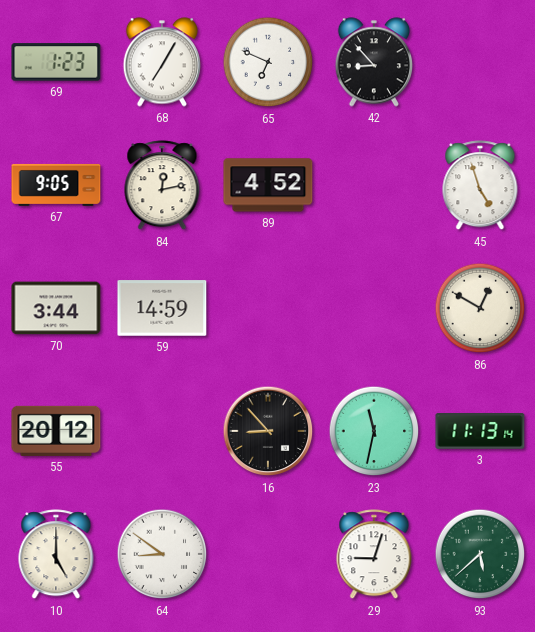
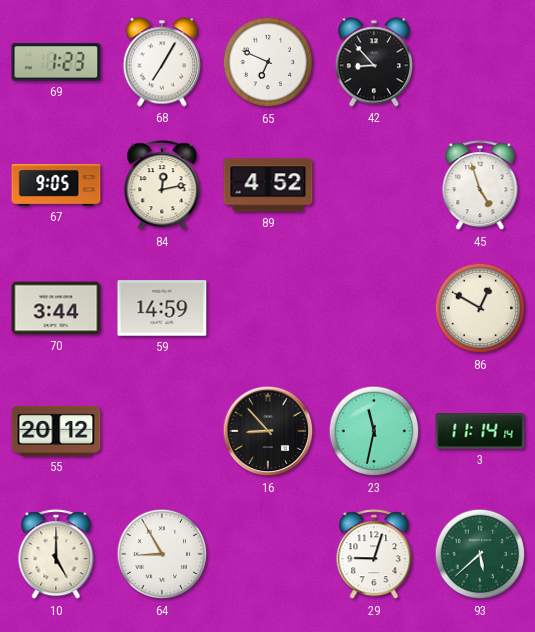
3: 11:13 -> 11:14 (480, 432)
64: 8:51 -> 8:55 (162, 554)
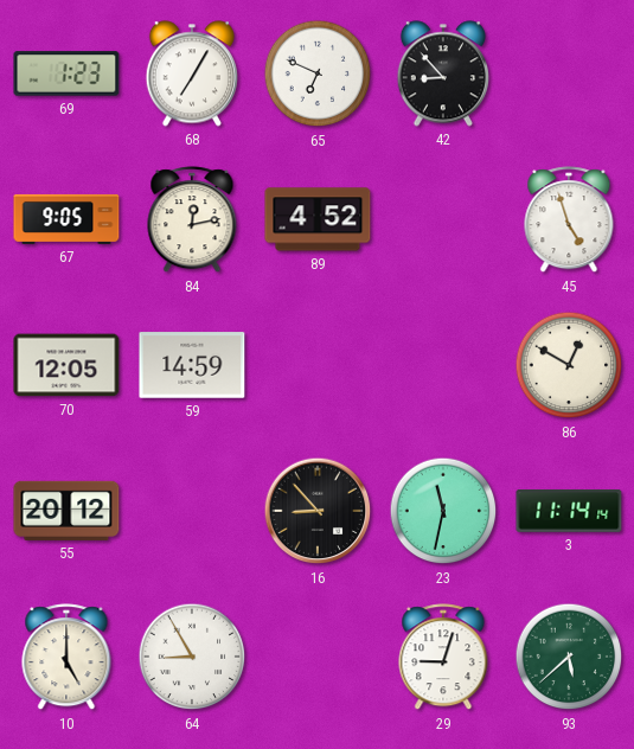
70: 3:44 -> 12:05 (66, 365)
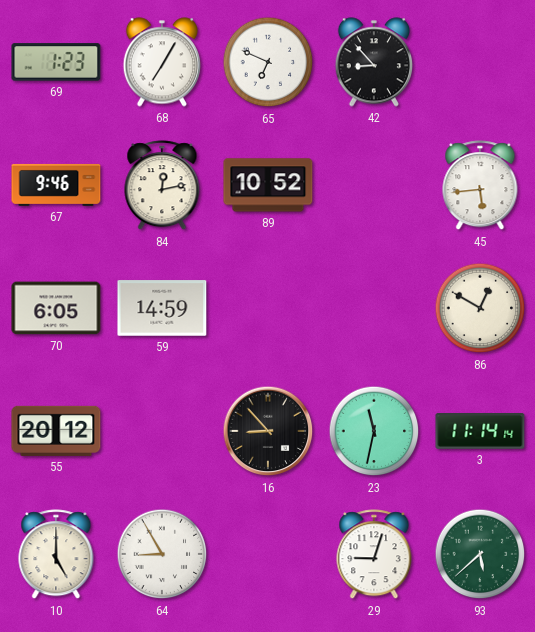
67: 9:05 -> 9:46 (56, 185)
89: 4:52 -> 10:52 (268, 185)
45: 4:57 -> 5:44 (480, 186)
70: 12:05 -> 6:05 (56, 308)
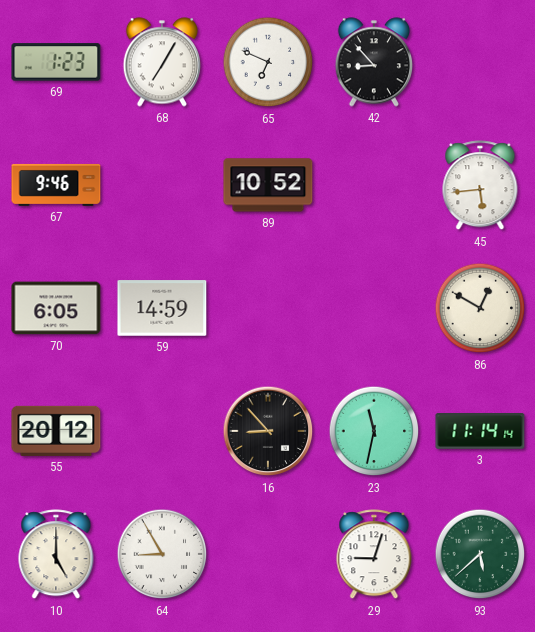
84: 12:13 -> none (162, 186)
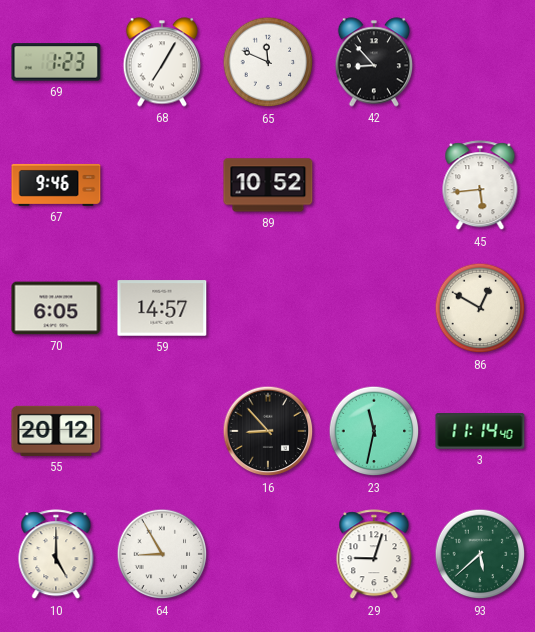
65: 6:49 -> 11:49 (268, 62)
59: 14:59 -> 14:57 (162, 308)
3: 11:14:14 -> 11:14:40 (480, 432)
